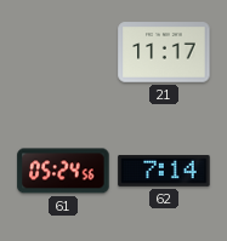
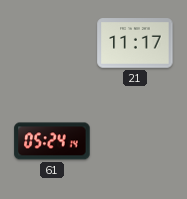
61: 05:24:56 -> 05:24:14 (52, 141)
62: 7:14 -> none (164, 171)
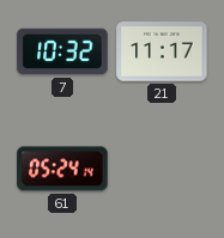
7: none -> 10:32 (62, 51)
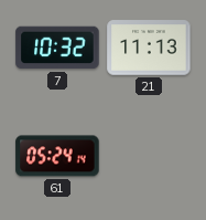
21: 11:17 -> 11:13 (149, 48)
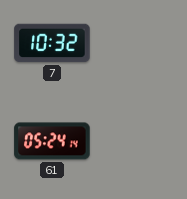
21: 11:13 -> none (149, 48)
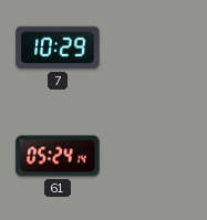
7: 10:32 -> 10:29 (58, 48)
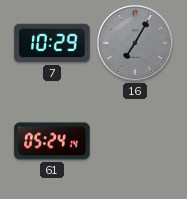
16: none -> 7:05 (135, 43)
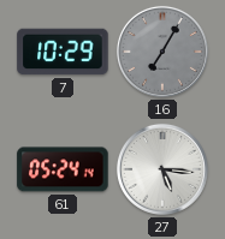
27: none -> 5:16 (162, 169)
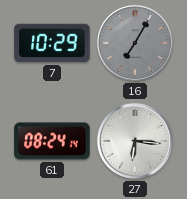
61: 05:24 -> 08:24 (52, 141)
27: 5:16 -> 6:16 (135, 141)
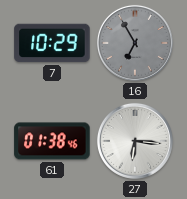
16: 7:05 -> 6:55 (135, 43)
61: 08:24 -> 01:38 (52, 141)
